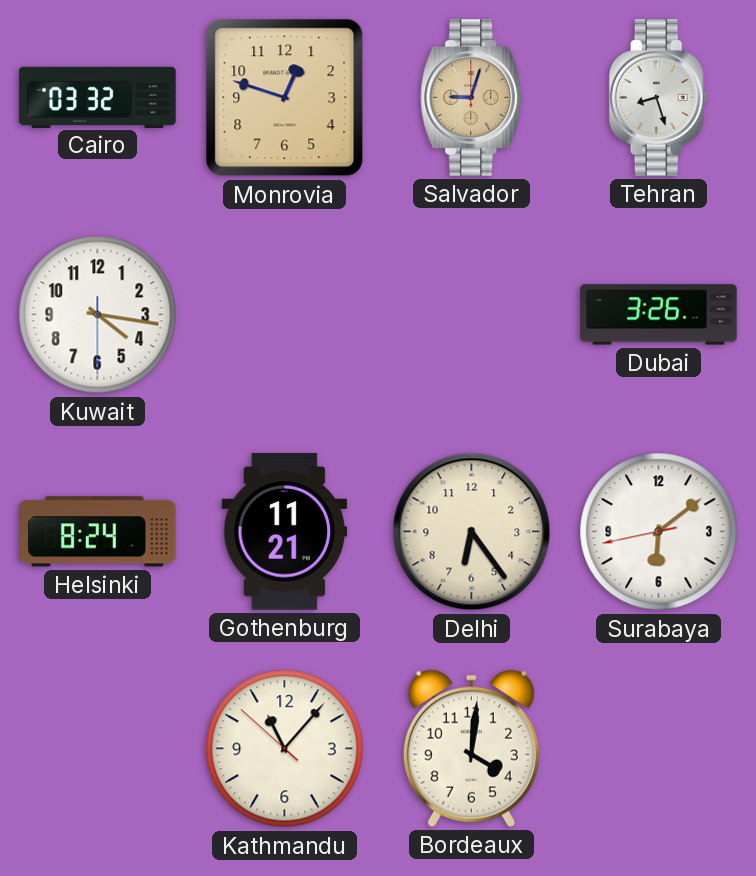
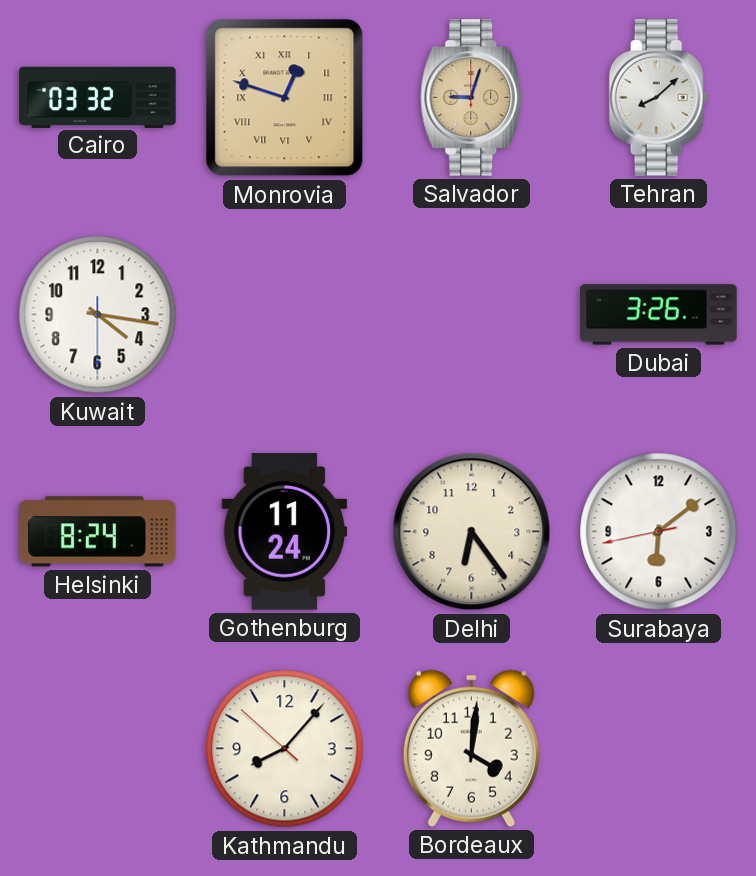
Monrovia numerals: Arabic -> Roman (285, 98)
Tehran: 8:27 -> 8:08 (659, 98)
Gothenburg: 11:21 -> 11:24 (285, 532)
Kathmandu: 11:06 -> 8:06 (285, 749)
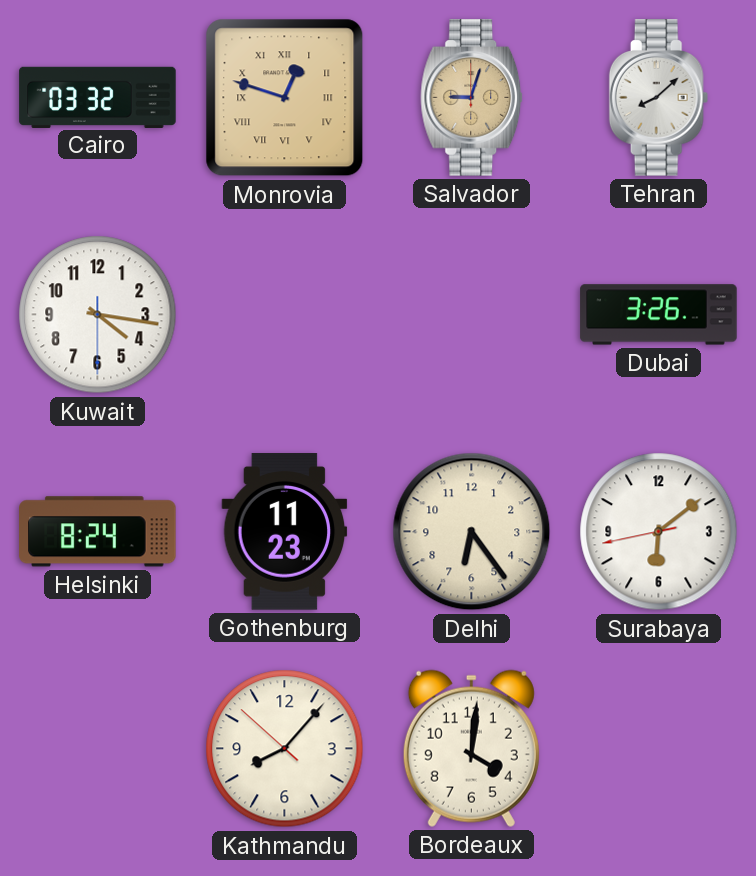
Gothenburg: 11:24 -> 11:23 (285, 532)
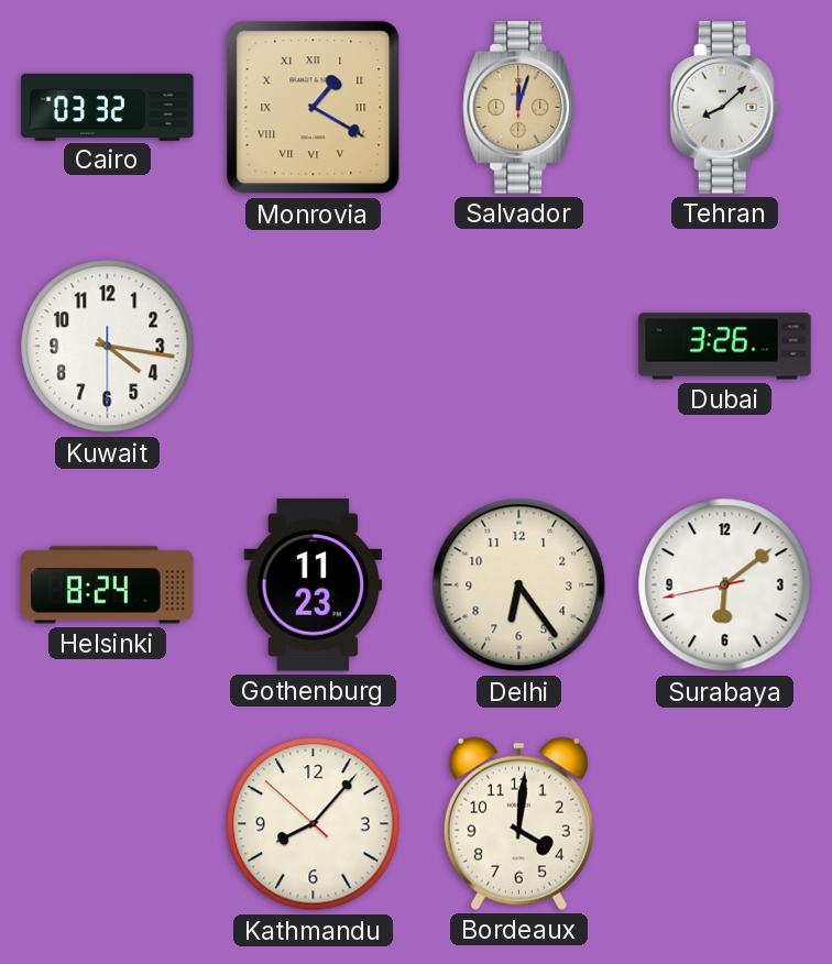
Monrovia: 12:48 -> 1:20 (314, 108)
Salvador: 9:03 -> 12:03 (519, 108)
